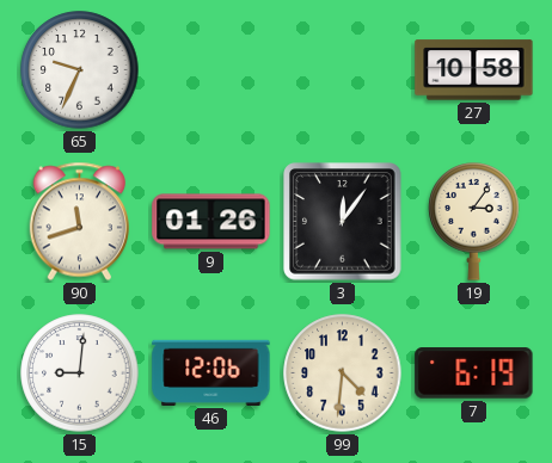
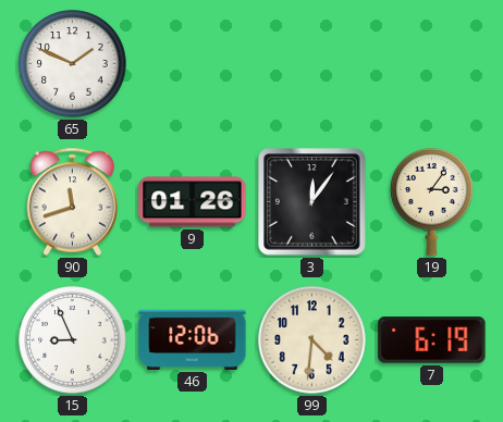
65: 9:34 -> 1:49 (73, 64)
27: 10:58 -> none (474, 70)
15: 9:01 -> 8:56 (73, 340)
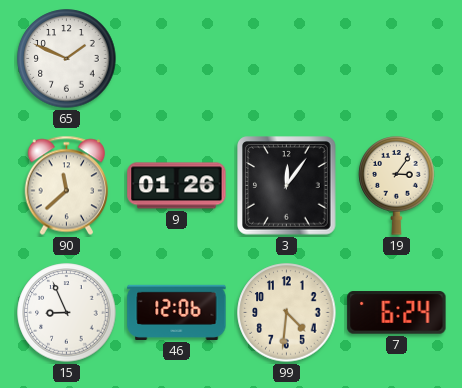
90: 11:42 -> 11:38 (66, 186)
7: 6:19 -> 6:24 (397, 313)
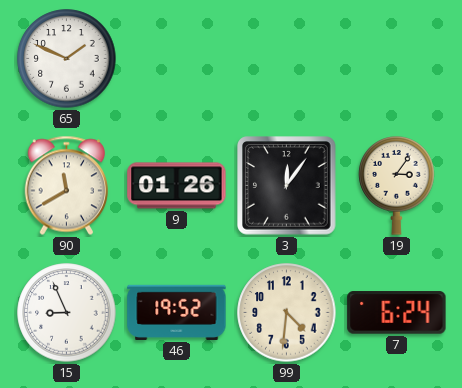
90: 11:38 -> 11:40 (66, 186)
46: 12:06 -> 19:52 (177, 312)
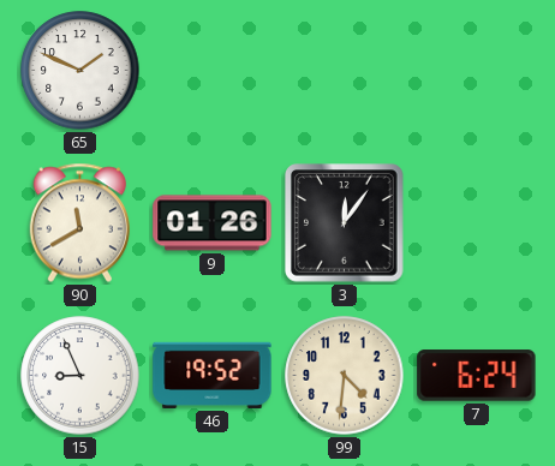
19: 3:06 -> none (397, 186)
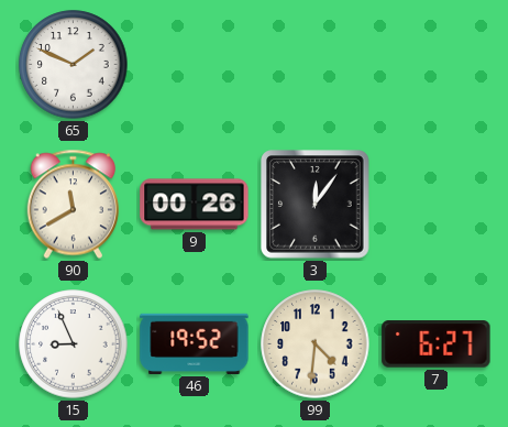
9: 01:26 -> 00:26 (195, 205)
7: 6:24 -> 6:27 (437, 344)
